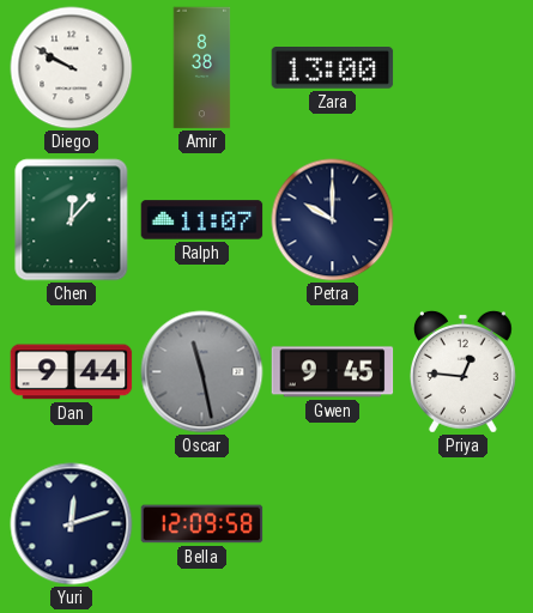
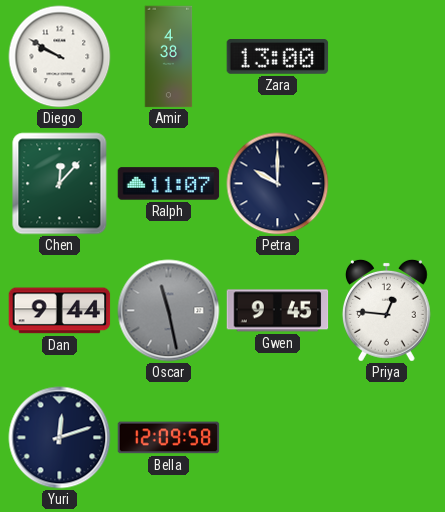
Amir: 8:38 -> 4:38 (169, 57)
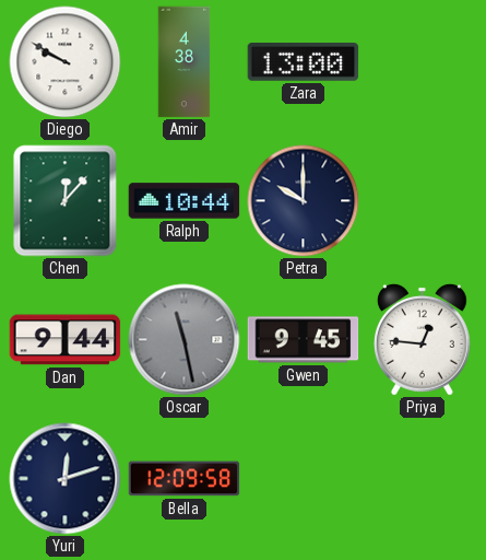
Ralph: 11:07 -> 10:44 (185, 201)
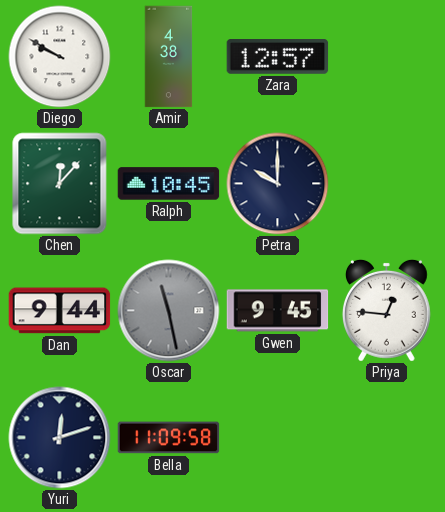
Zara: 13:00 -> 12:57 (278, 57)
Ralph: 10:44 -> 10:45 (169, 184)
Bella: 12:09 -> 11:09 (169, 438)
